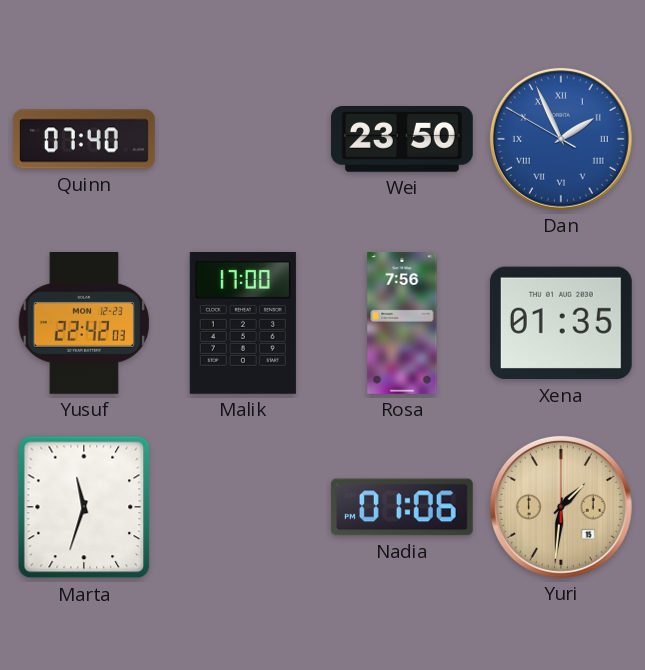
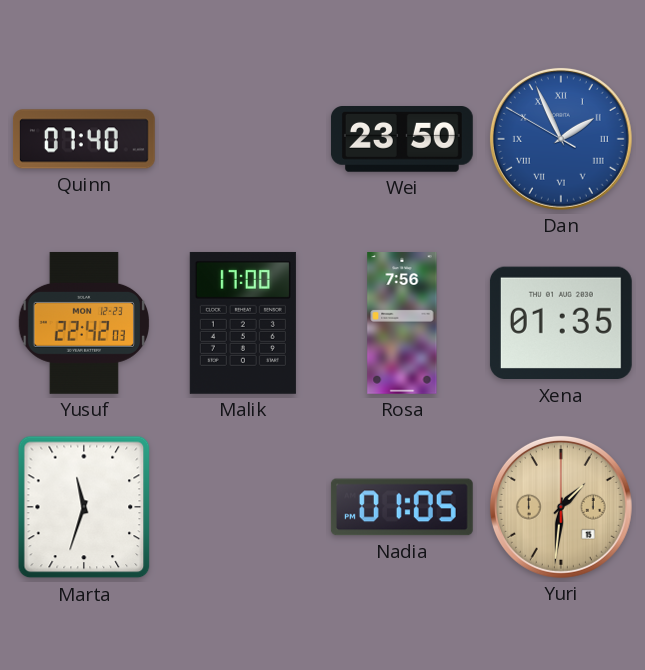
Nadia: 01:06 -> 01:05 (402, 507)
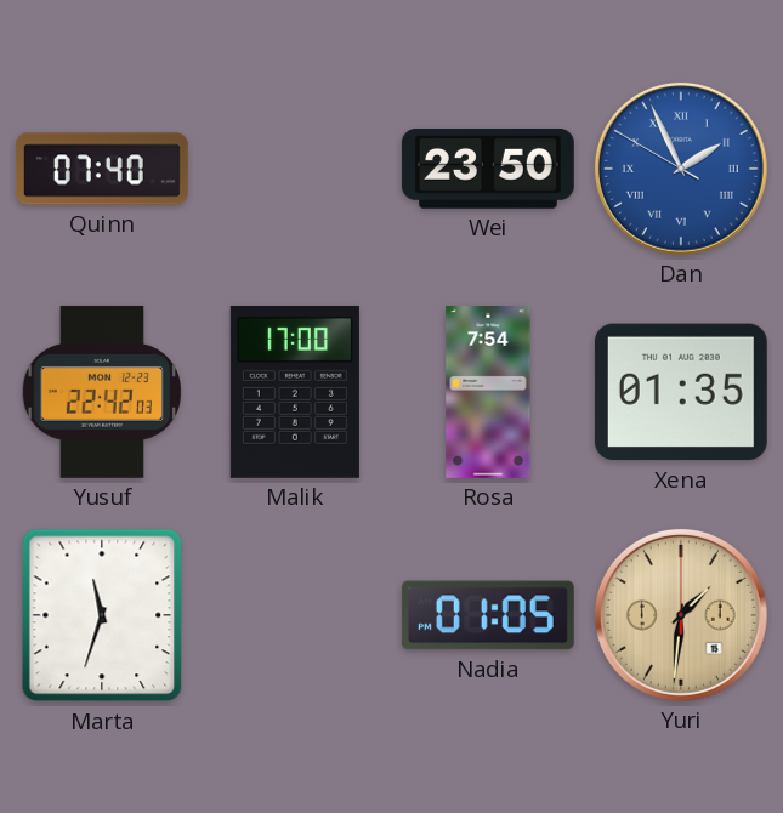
Rosa: 7:56 -> 7:54 (488, 393)
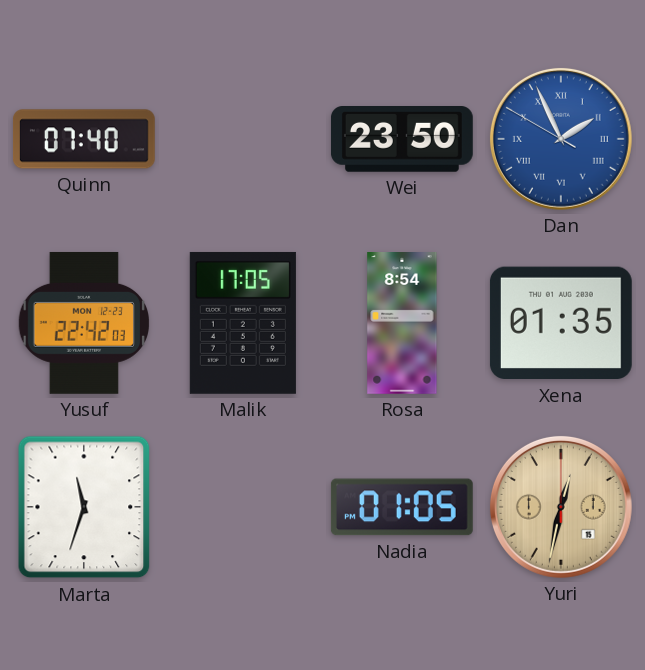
Malik: 17:00 -> 17:05 (243, 323)
Rosa: 7:54 -> 8:54 (402, 324)
Yuri: 1:31 -> 12:32 (561, 507)
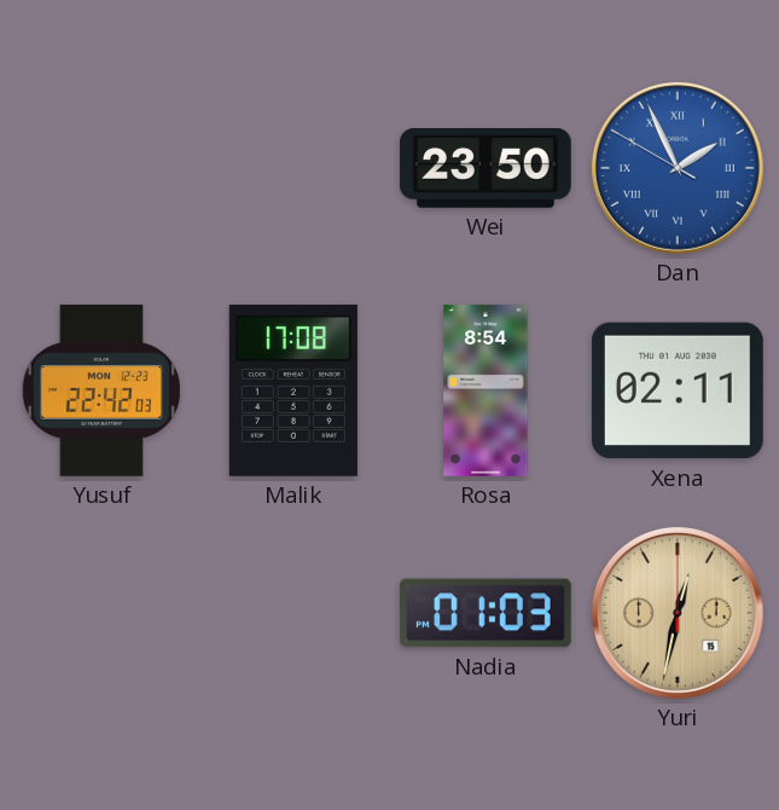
Quinn: 07:40 -> none (84, 139)
Malik: 17:05 -> 17:08 (293, 390)
Xena: 01:35 -> 02:11 (678, 390)
Marta: 11:33 -> none (84, 507)
Nadia: 01:05 -> 01:03 (486, 613)
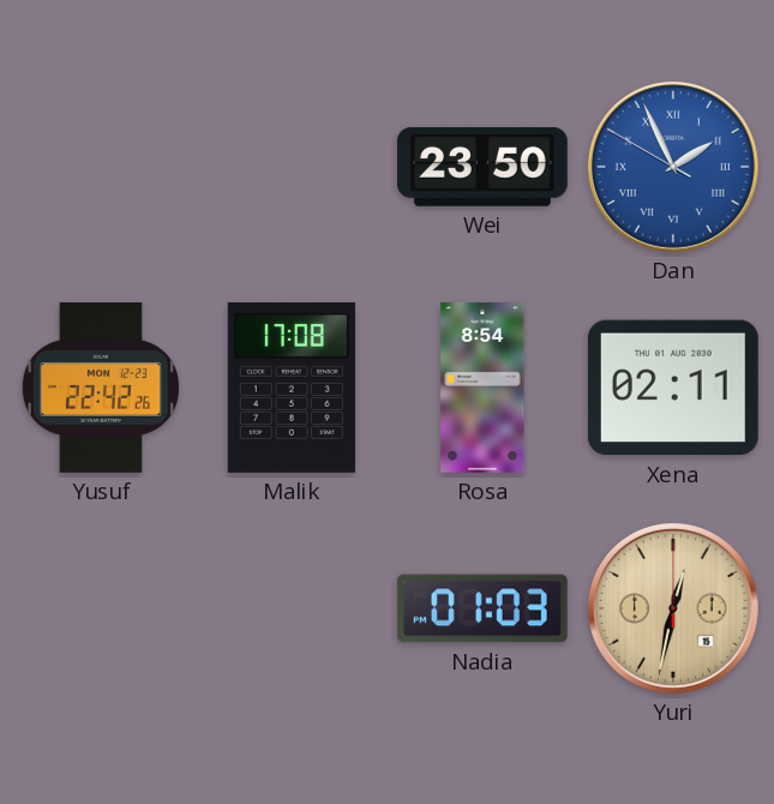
Yusuf: 22:42:03 -> 22:42:26 (100, 388)
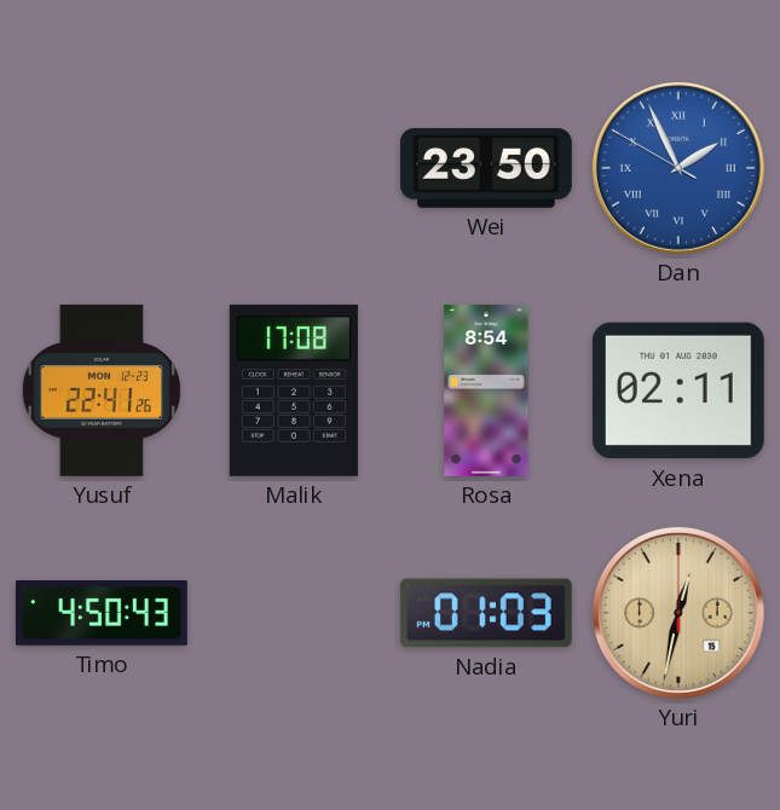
Yusuf: 22:42 -> 22:41 (100, 390)
Timo: none -> 4:50 (102, 614)
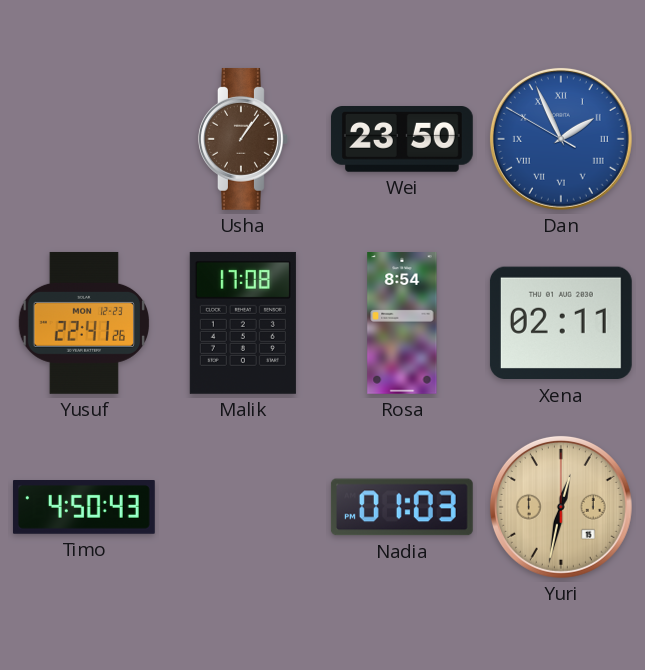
Usha: none -> 1:06 (244, 139)
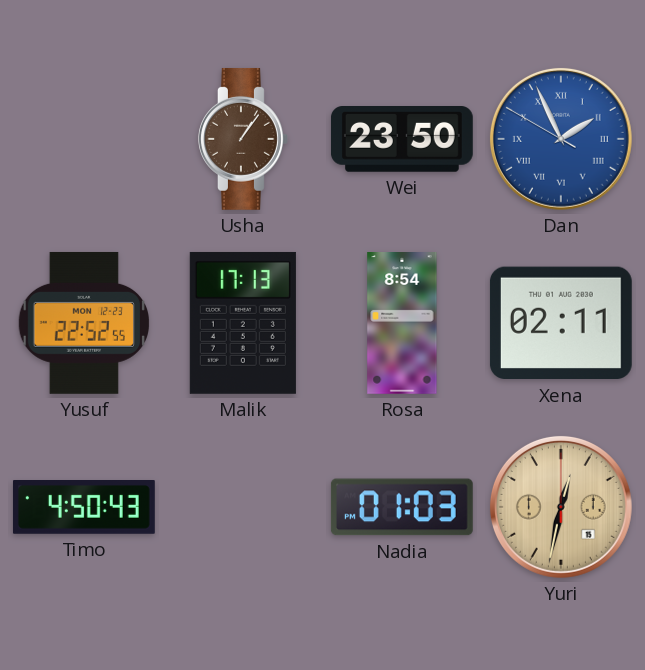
Yusuf: 22:41 -> 22:52 (83, 323)
Malik: 17:08 -> 17:13 (243, 323)
